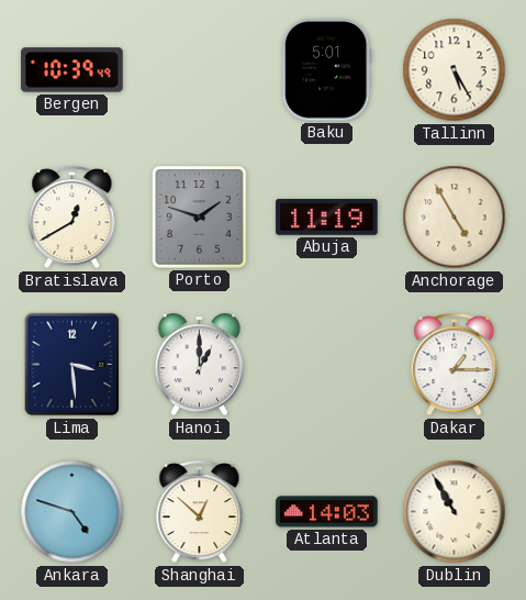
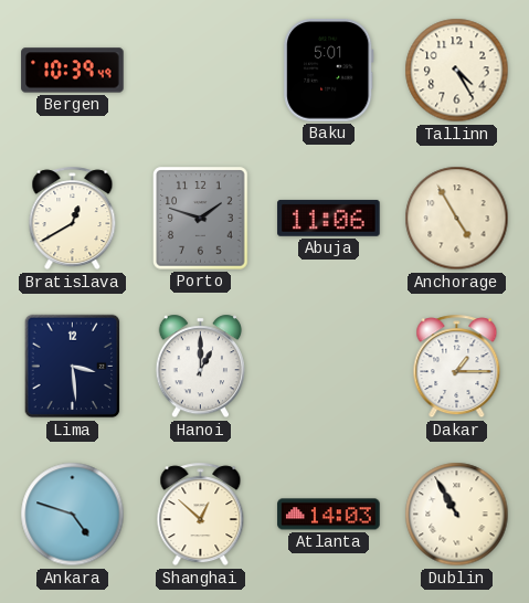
Tallinn: 5:25 -> 4:25 (457, 71)
Abuja: 11:19 -> 11:06 (329, 218)
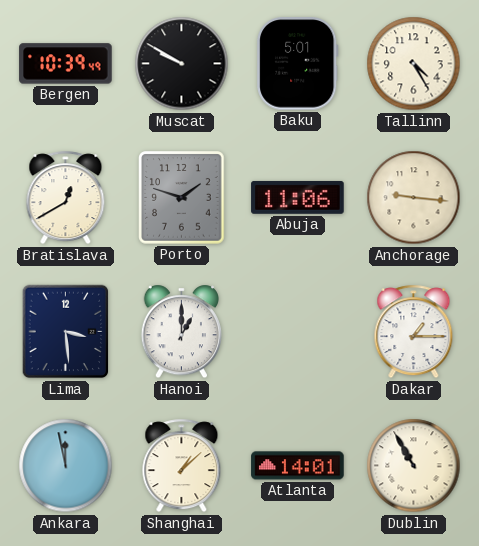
Muscat: none -> 9:50 (182, 64)
Anchorage: 4:55 -> 9:16 (414, 198)
Ankara: 4:48 -> 11:58 (66, 466)
Shanghai: 12:52 -> 1:08 (182, 466)
Atlanta: 14:03 -> 14:01 (298, 466)
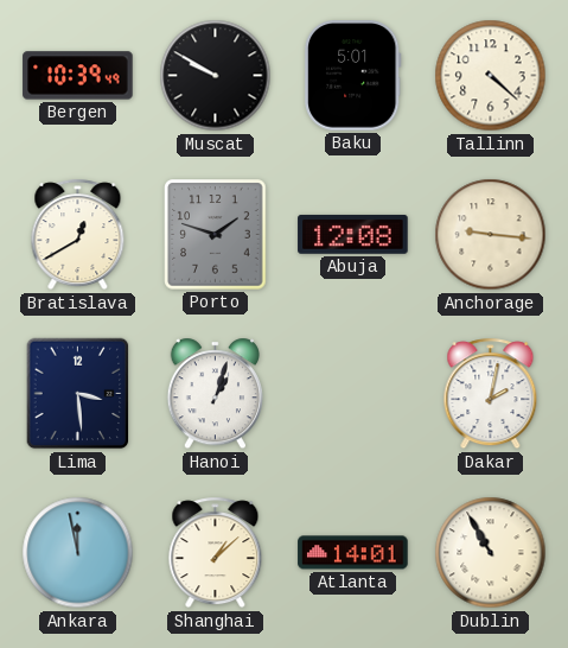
Tallinn: 4:25 -> 4:22 (491, 76)
Abuja: 11:06 -> 12:08 (353, 234)
Hanoi: 1:00 -> 1:03 (215, 394)
Dakar: 1:15 -> 2:02 (491, 394)
